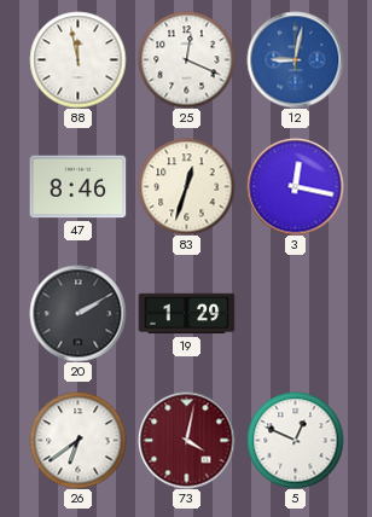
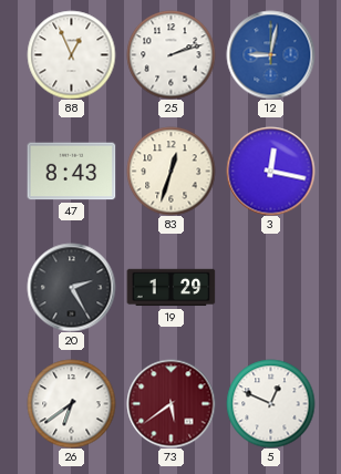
88: 11:58 -> 12:56 (71, 54)
25: 12:19 -> 2:12 (170, 54)
47: 8:46 -> 8:43 (71, 172)
20: 2:10 -> 2:25 (71, 287)
73: 4:02 -> 5:39 (170, 403)
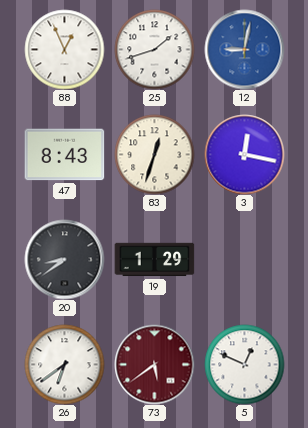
25: 2:12 -> 1:42 (154, 49)
20: 2:25 -> 8:39 (64, 259)
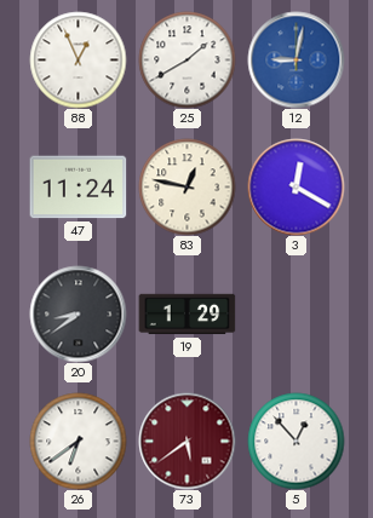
25: 1:42 -> 1:40 (187, 59)
47: 8:43 -> 11:24 (78, 188)
83: 12:33 -> 12:47 (187, 186)
3: 12:17 -> 12:20 (295, 186)
5: 12:49 -> 12:53 (295, 441)
